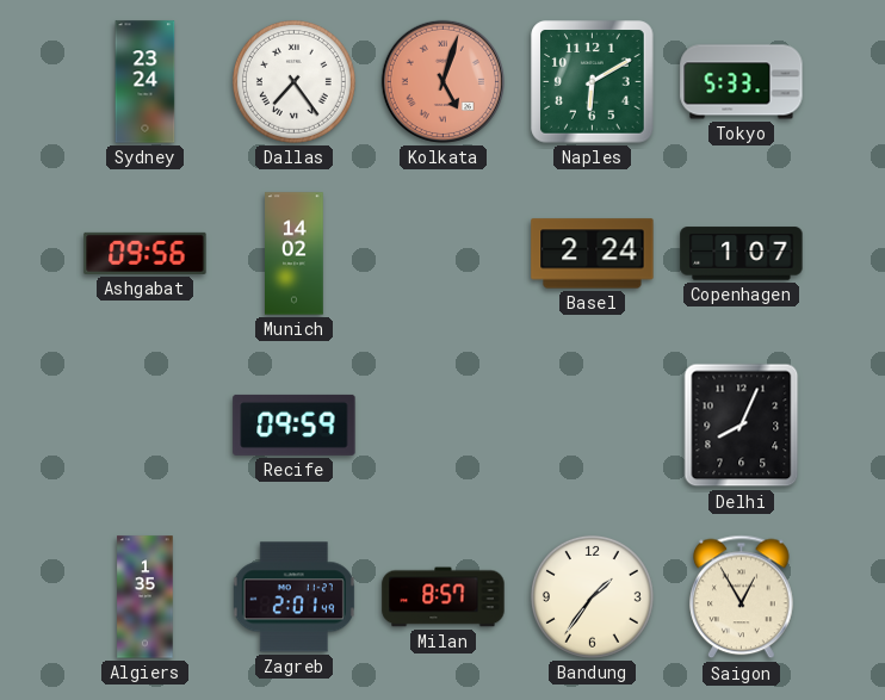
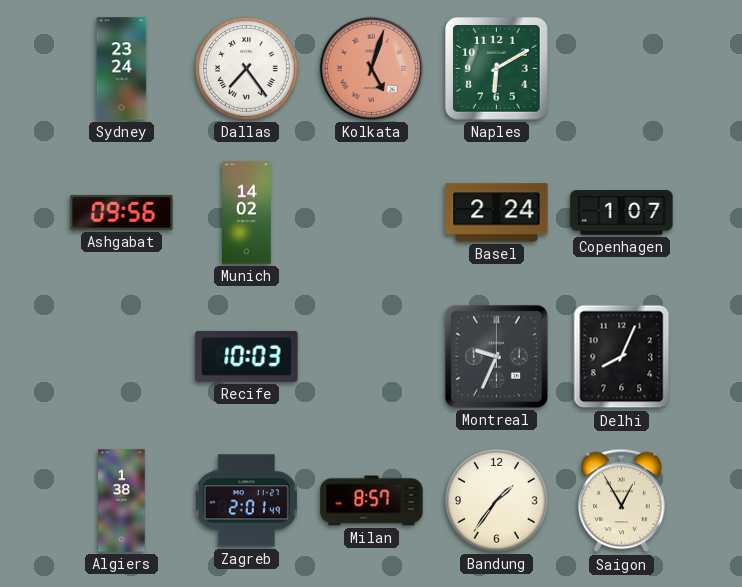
Tokyo: 5:33 -> none (742, 82)
Recife: 09:59 -> 10:03 (247, 356)
Montreal: none -> 9:34 (496, 356)
Algiers: 1:35 -> 1:38 (122, 501)
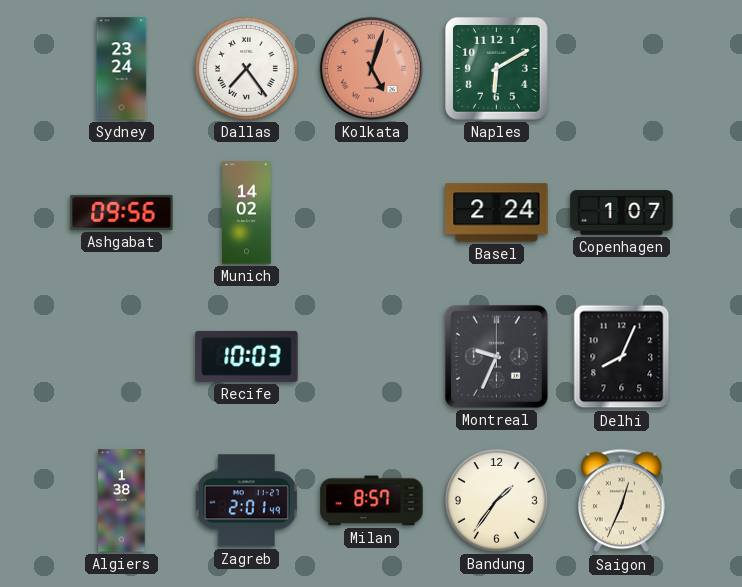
Saigon: 12:55 -> 12:34 (622, 501)
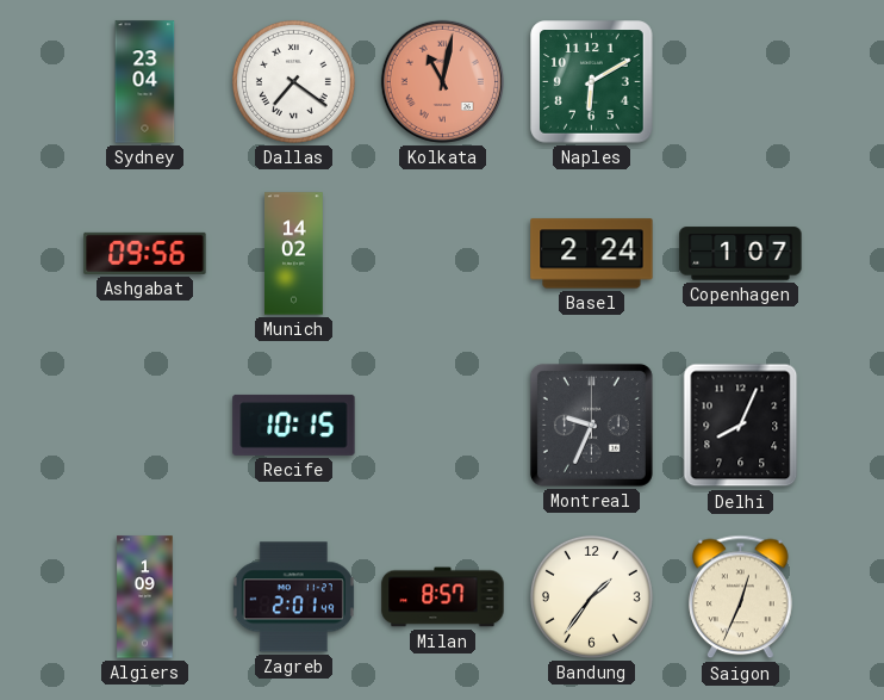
Sydney: 23:24 -> 23:04 (145, 82)
Dallas: 7:24 -> 7:21 (293, 81)
Kolkata: 5:03 -> 11:02 (442, 81)
Recife: 10:03 -> 10:15 (294, 425)
Algiers: 1:38 -> 1:09 (145, 597)
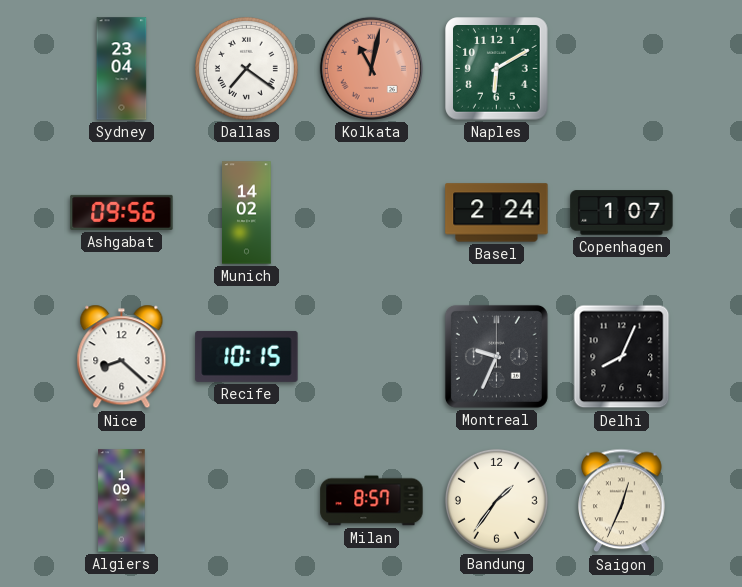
Nice: none -> 8:22 (122, 357)
Zagreb: 2:01 -> none (293, 597)
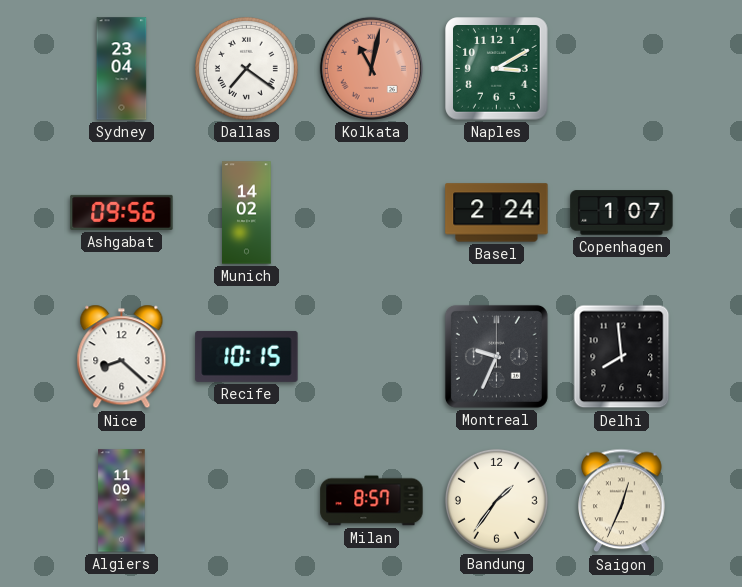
Naples: 6:10 -> 3:10 (497, 69)
Delhi: 8:04 -> 7:59 (622, 357)
Algiers: 1:09 -> 11:09 (122, 501)
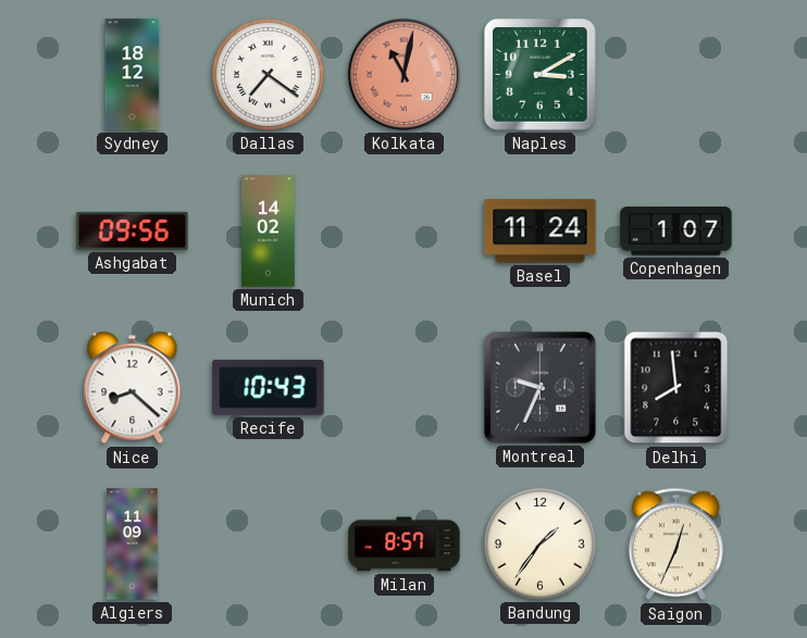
Sydney: 23:04 -> 18:12 (133, 75)
Basel: 2:24 -> 11:24 (541, 232)
Recife: 10:15 -> 10:43 (269, 387)
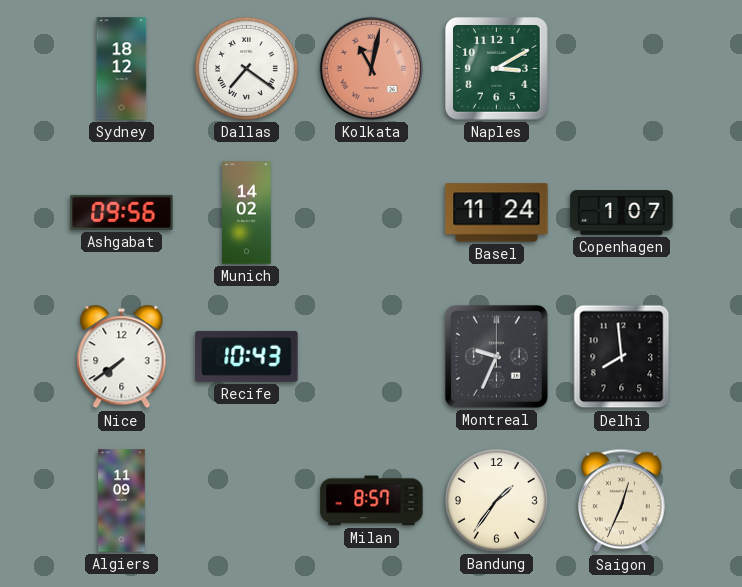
Nice: 8:22 -> 7:39 (122, 357)
